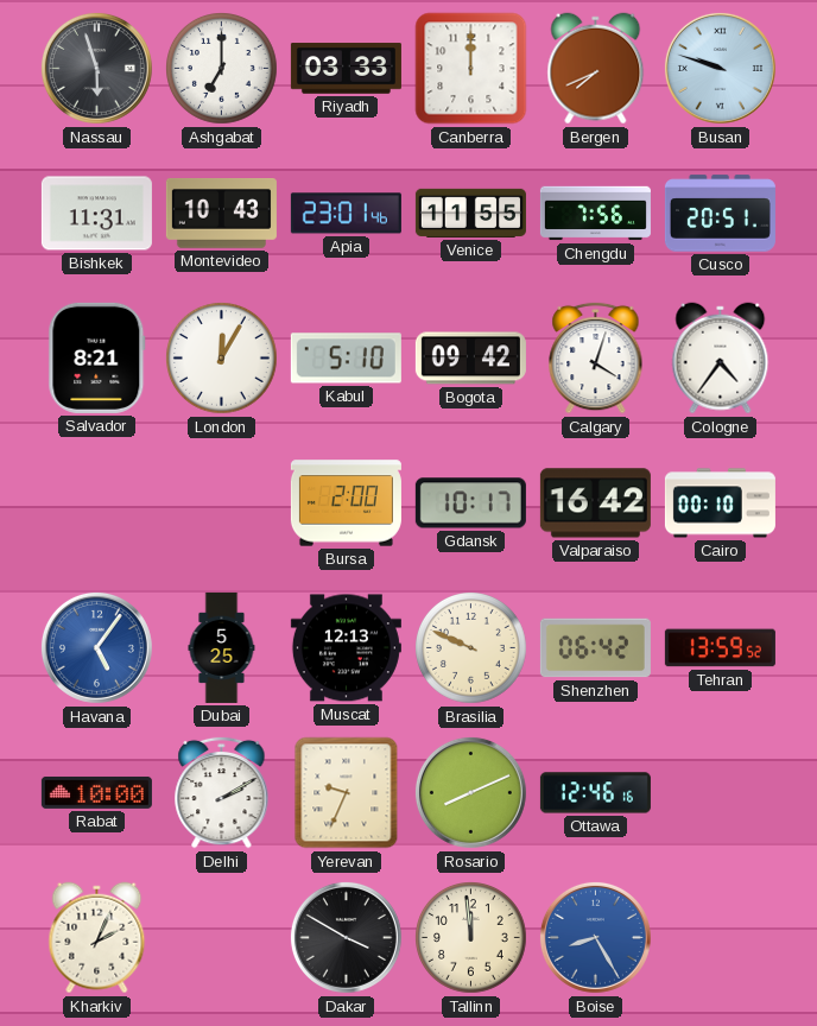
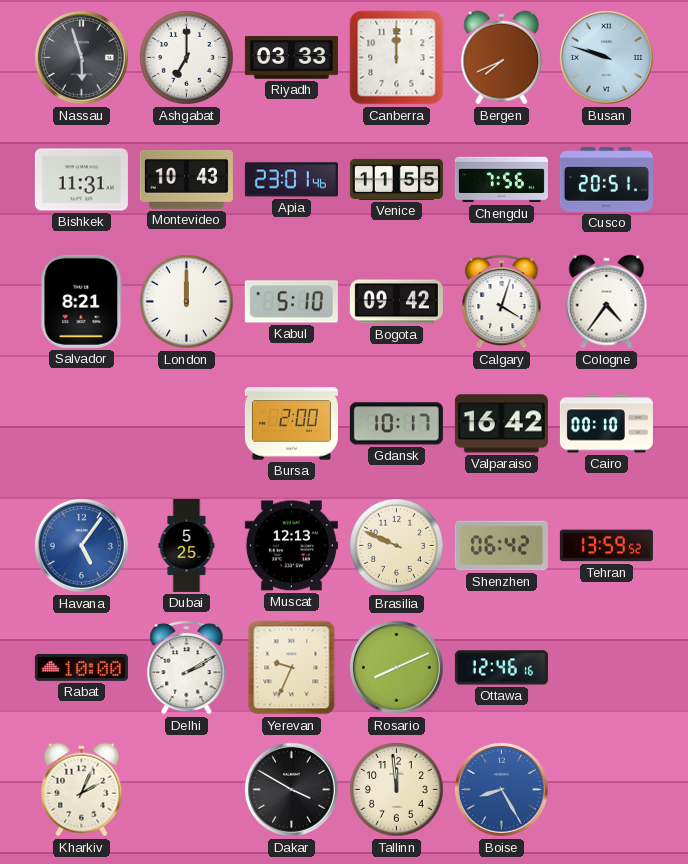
London: 12:05 -> 12:00 (187, 302)
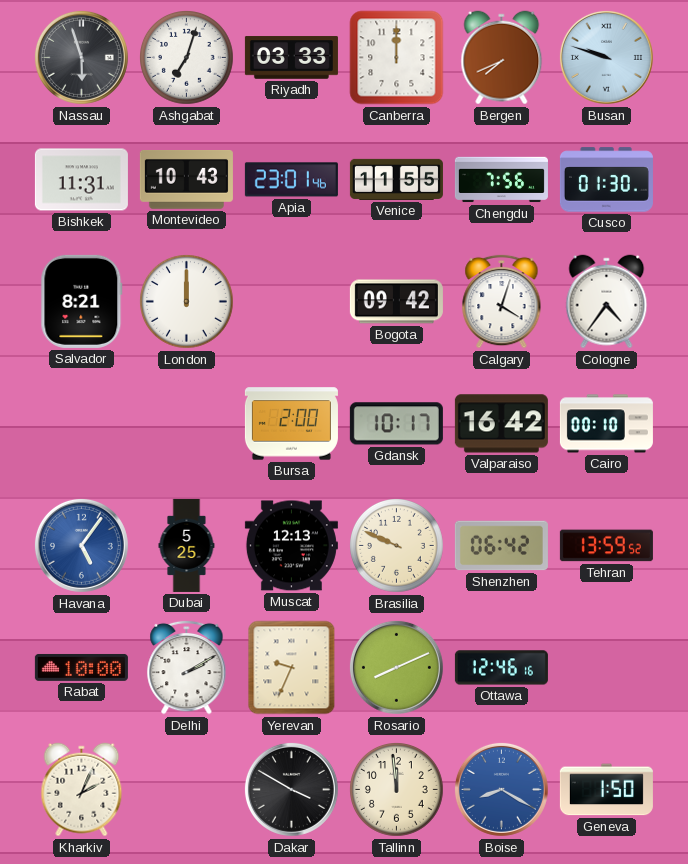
Ashgabat: 7:00 -> 7:03 (187, 58)
Cusco: 20:51 -> 01:30 (606, 180)
Kabul: 5:10 -> none (291, 302)
Boise: 8:25 -> 8:20 (501, 789)
Geneva: none -> 1:50 (606, 790)
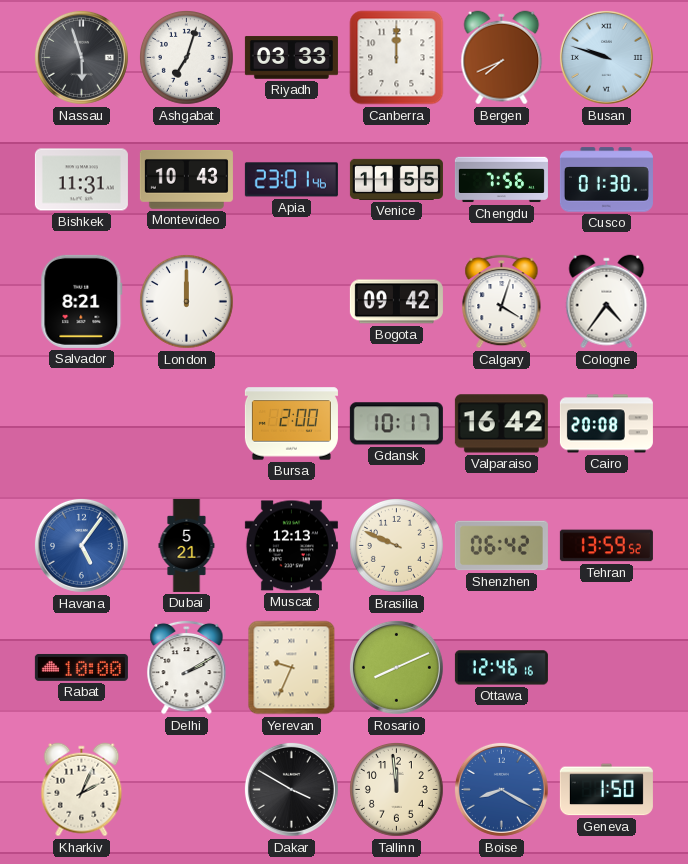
Cairo: 00:10 -> 20:08 (606, 424)
Dubai: 5:25 -> 5:21 (187, 545)
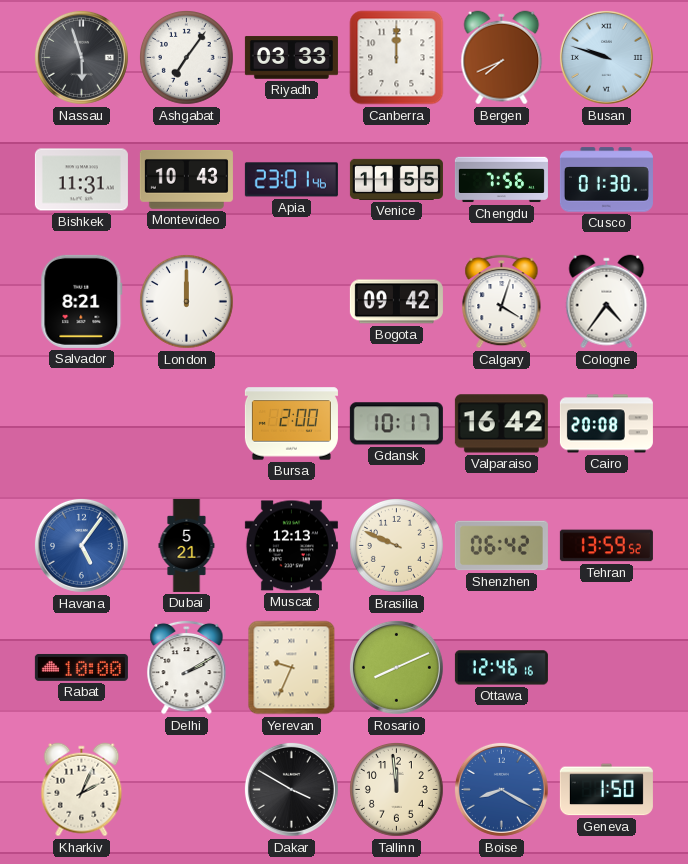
Ashgabat: 7:03 -> 7:06 (187, 58)
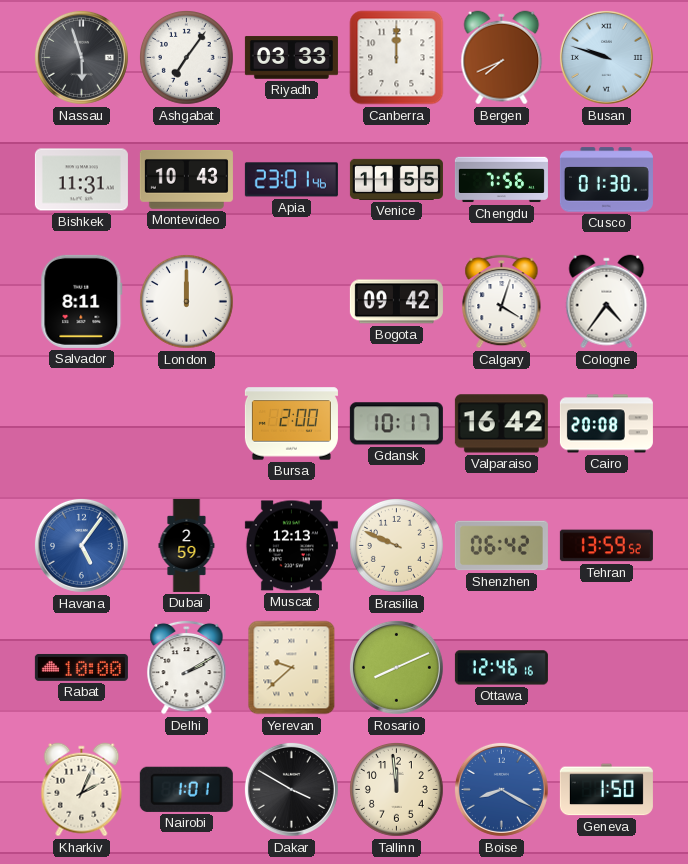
Salvador: 8:21 -> 8:11 (82, 301)
Dubai: 5:21 -> 2:59 (187, 545)
Yerevan: 9:34 -> 9:38 (292, 668)
Nairobi: none -> 1:01 (186, 789)
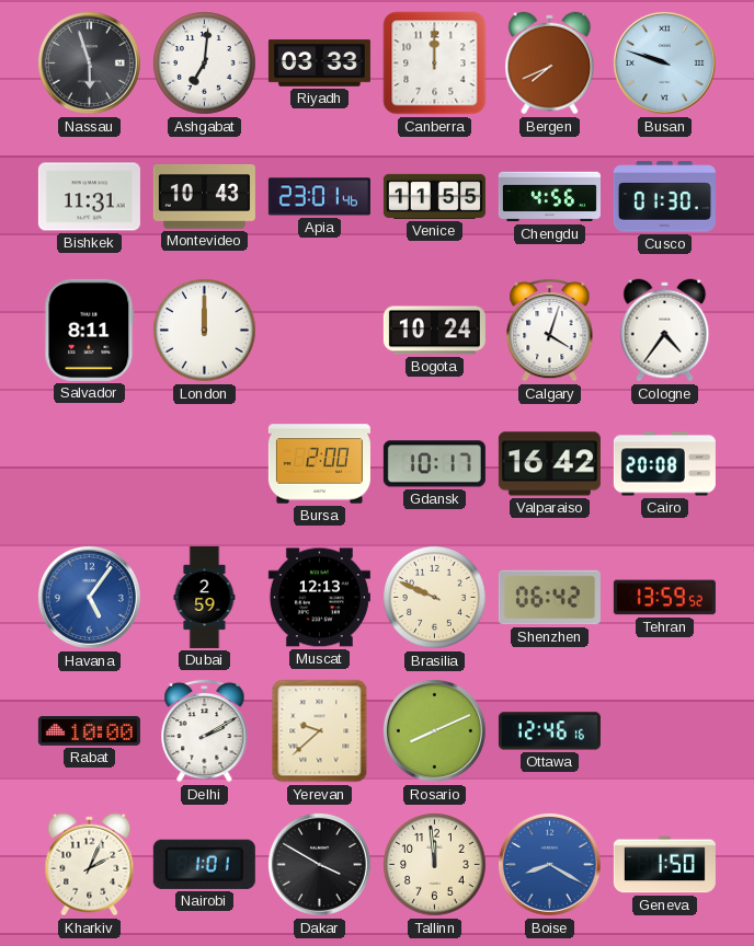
Ashgabat: 7:06 -> 7:01 (205, 64)
Chengdu: 7:56 -> 4:56 (549, 197)
Bogota: 09:42 -> 10:24 (434, 331)
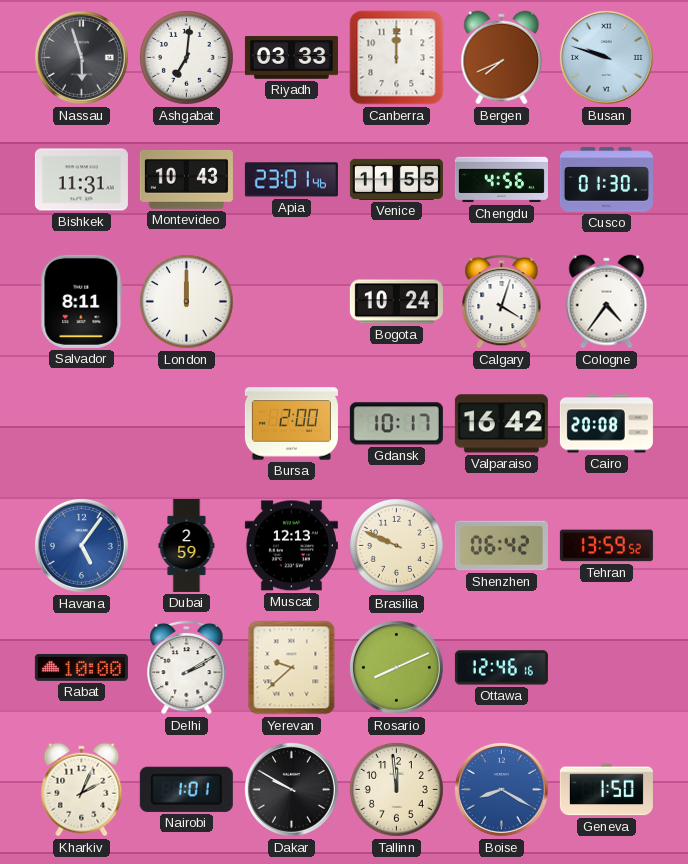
Dakar: 3:50 -> 9:50 (291, 789)
